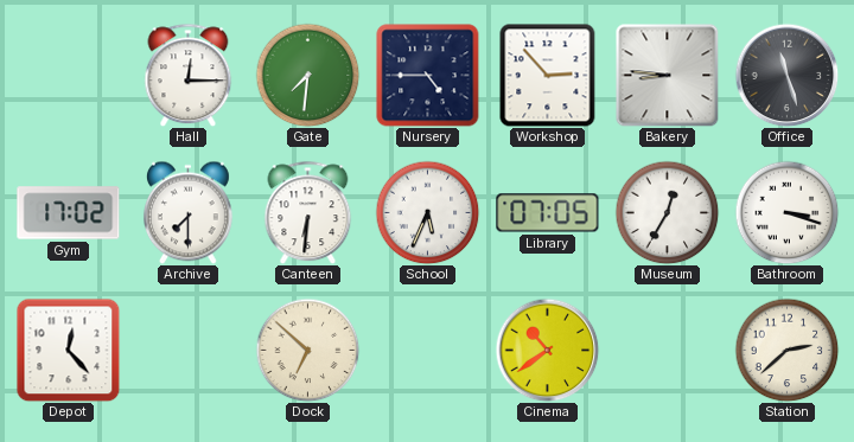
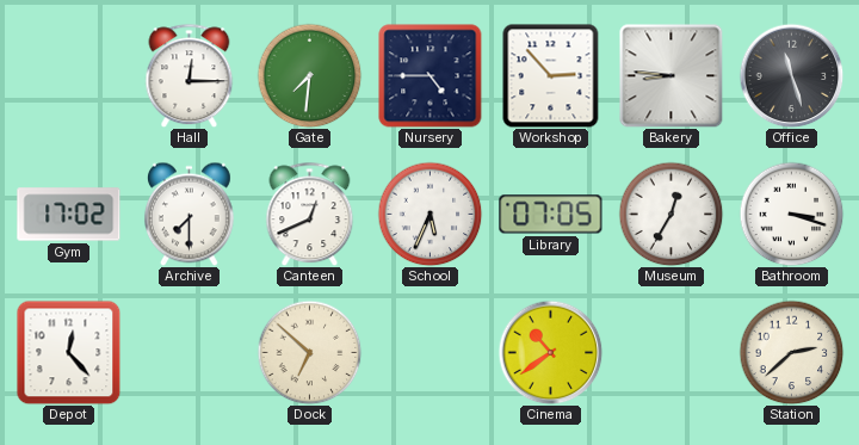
Canteen: 6:31 -> 12:41 (310, 214)
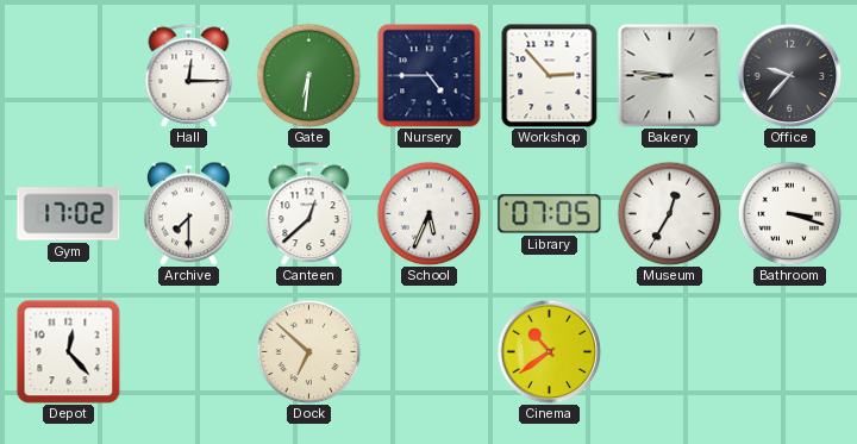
Gate: 7:31 -> 6:31 (308, 75)
Office: 11:27 -> 9:37 (789, 75)
Canteen: 12:41 -> 12:38 (309, 213)
Station: 2:38 -> none (791, 352)
